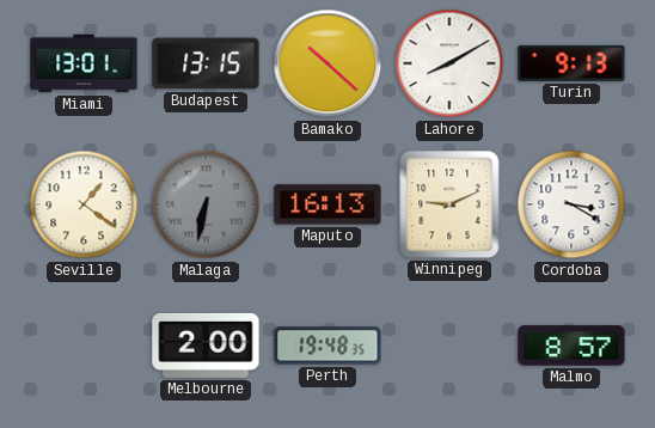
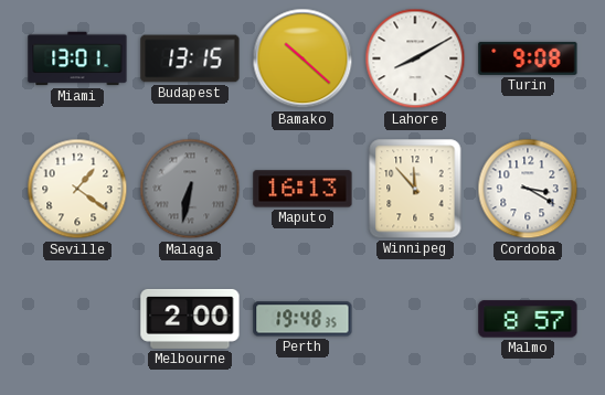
Turin: 9:13 -> 9:08 (528, 58)
Winnipeg: 9:11 -> 11:53 (415, 189)
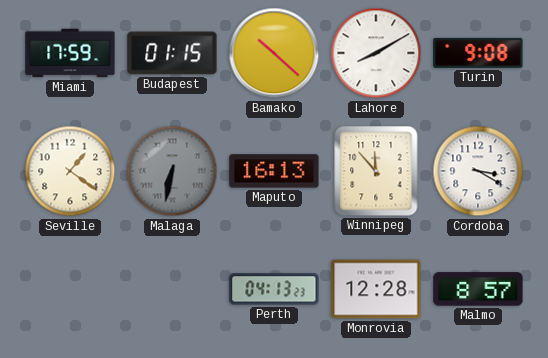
Miami: 13:01 -> 17:59 (70, 53)
Budapest: 13:15 -> 01:15 (172, 53)
Melbourne: 2:00 -> none (190, 319)
Perth: 19:48 -> 04:13 (274, 289)
Monrovia: none -> 12:28 (376, 289)
